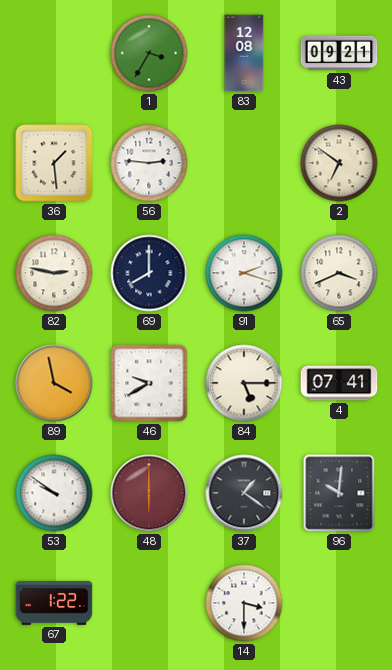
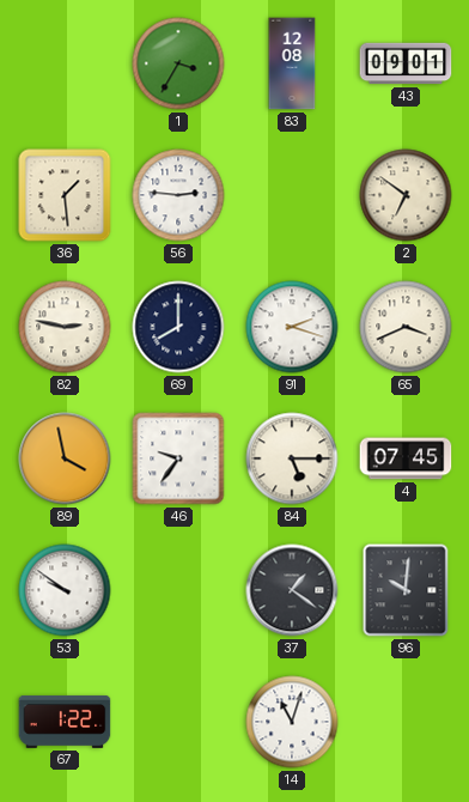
43: 09:21 -> 09:01 (406, 63)
46: 9:40 -> 9:36 (178, 458)
4: 07:41 -> 07:45 (406, 458)
48: 6:00 -> none (149, 493)
14: 3:30 -> 11:03 (292, 722)
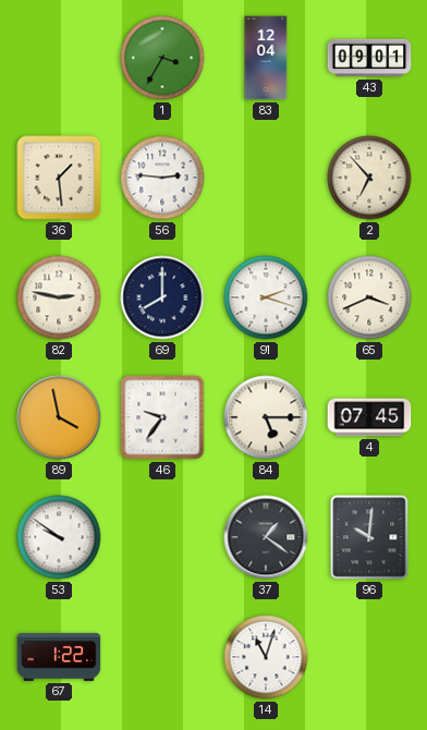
83: 12:08 -> 12:04 (266, 58)
2: 6:51 -> 6:53 (369, 178)
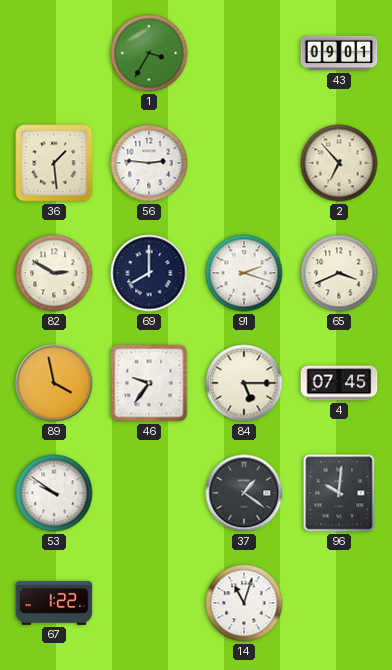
83: 12:04 -> none (266, 58)
82: 2:47 -> 2:50 (54, 273)
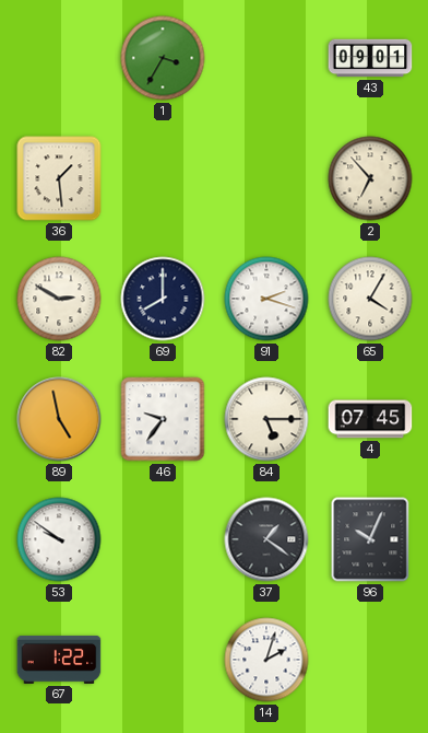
56: 2:46 -> none (149, 163)
65: 3:41 -> 4:05 (370, 299)
89: 3:58 -> 4:58 (59, 419)
96: 10:01 -> 10:04 (370, 539)
14: 11:03 -> 2:03 (266, 660)
